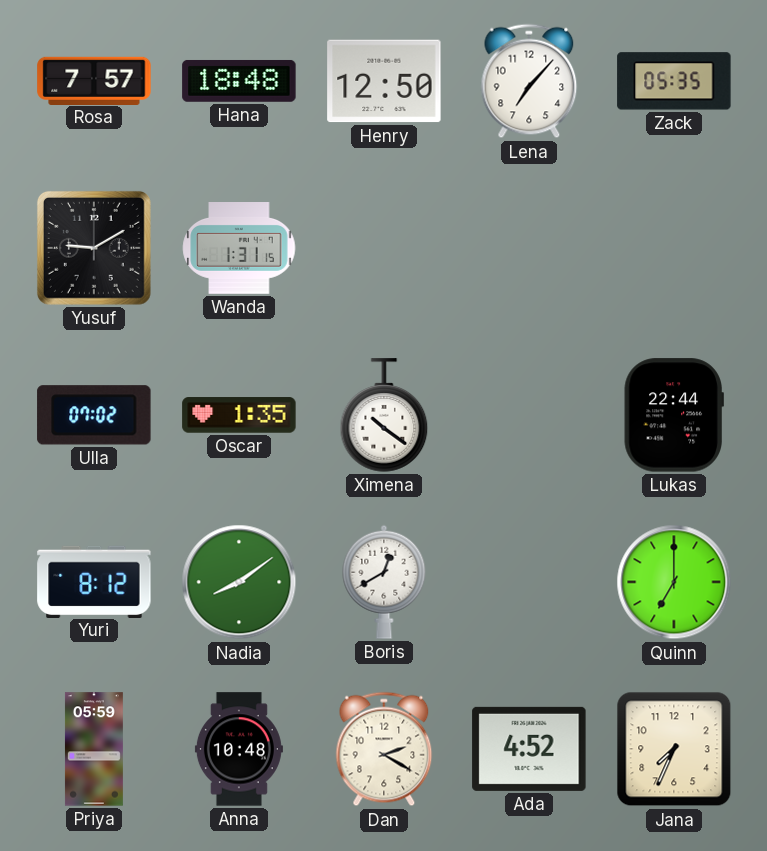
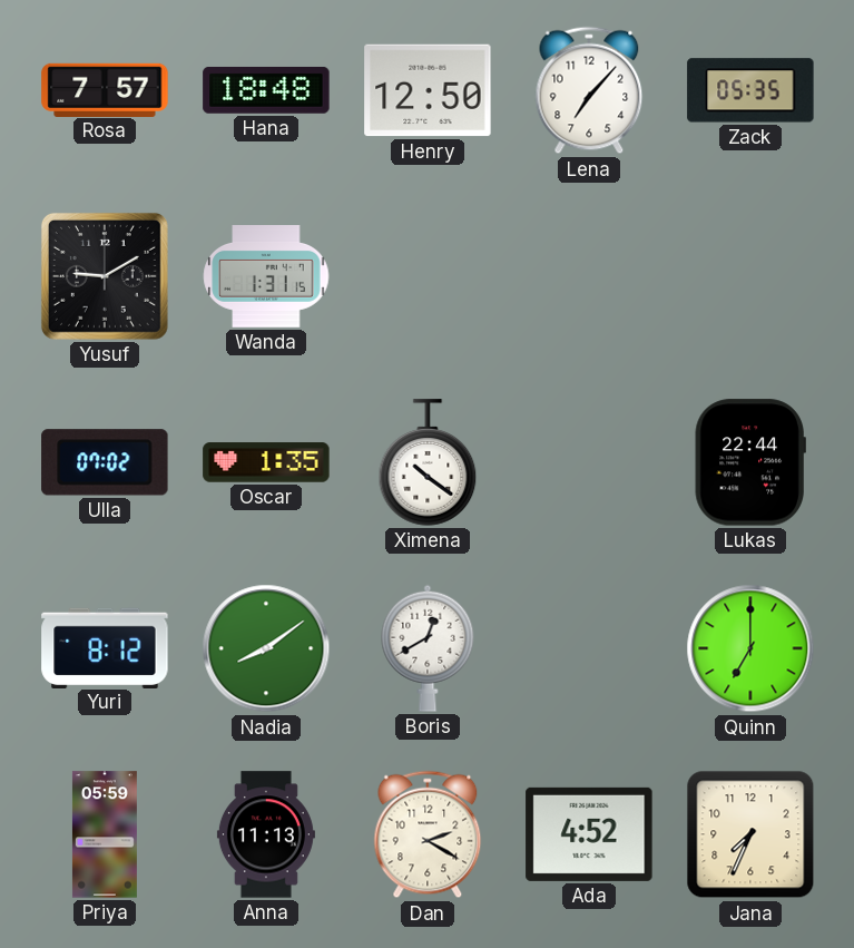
Anna: 10:48 -> 11:13 (266, 834)
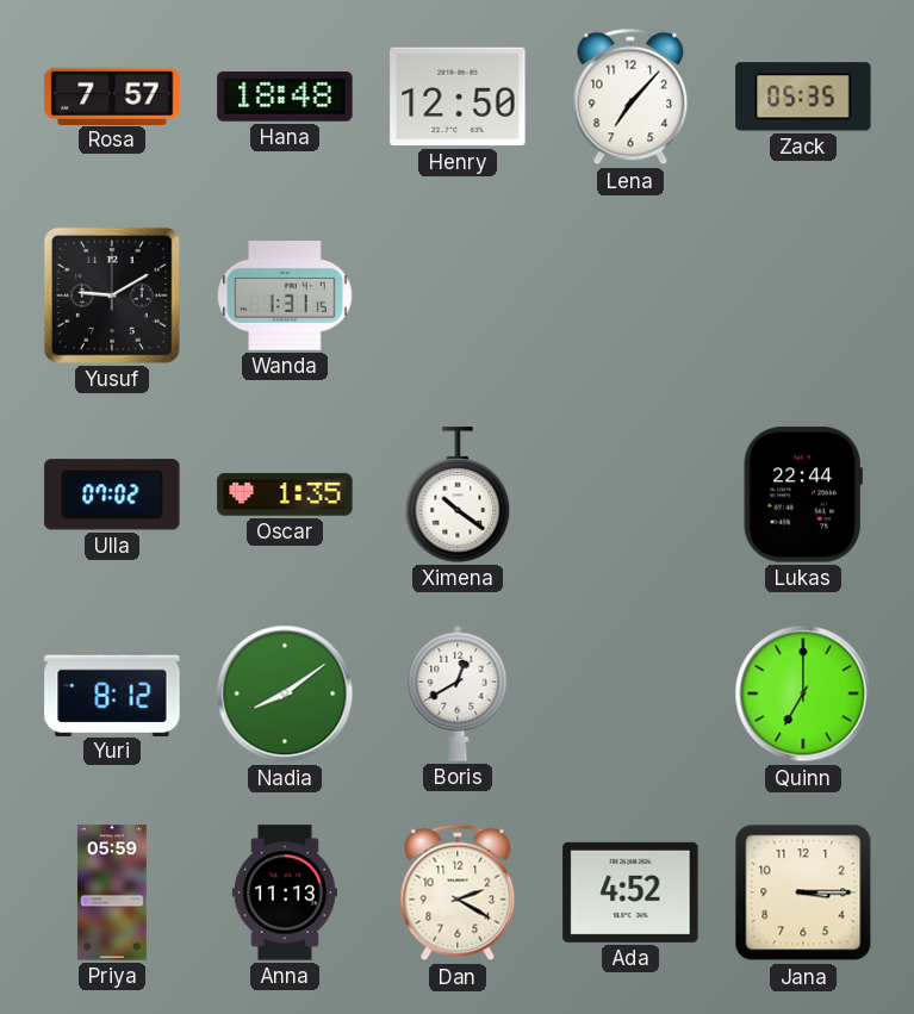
Jana: 7:34 -> 3:15 (803, 892)
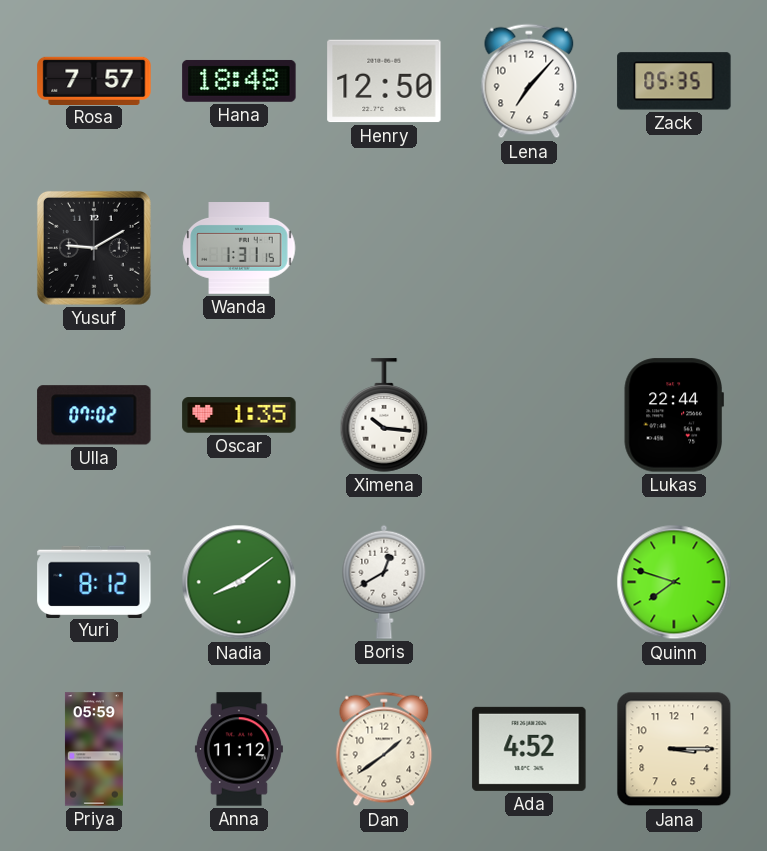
Ximena: 10:21 -> 10:16 (384, 415)
Quinn: 7:00 -> 7:48 (674, 582)
Anna: 11:13 -> 11:12 (239, 749)
Dan: 2:20 -> 1:39 (384, 749)
